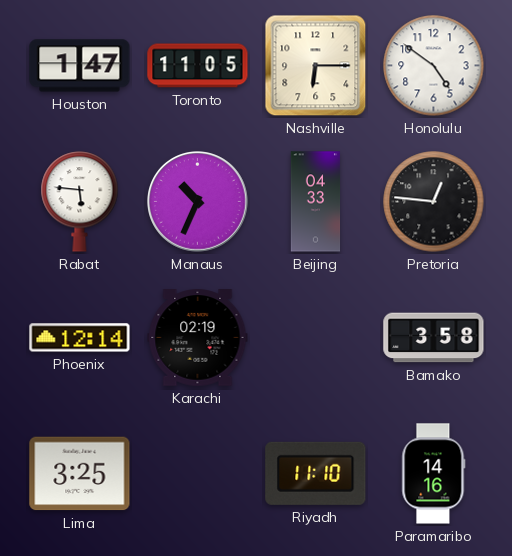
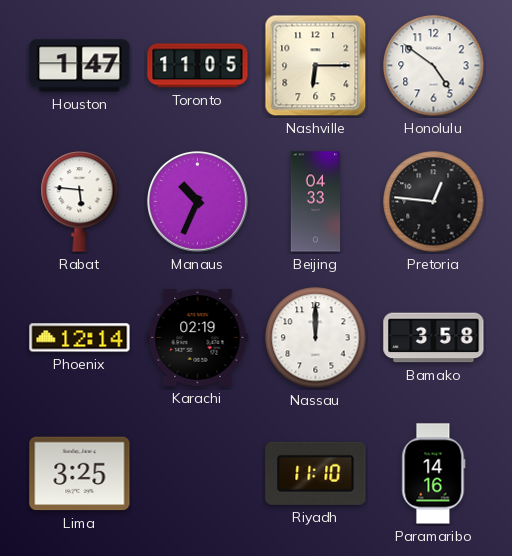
Nassau: none -> 12:00 (316, 338)
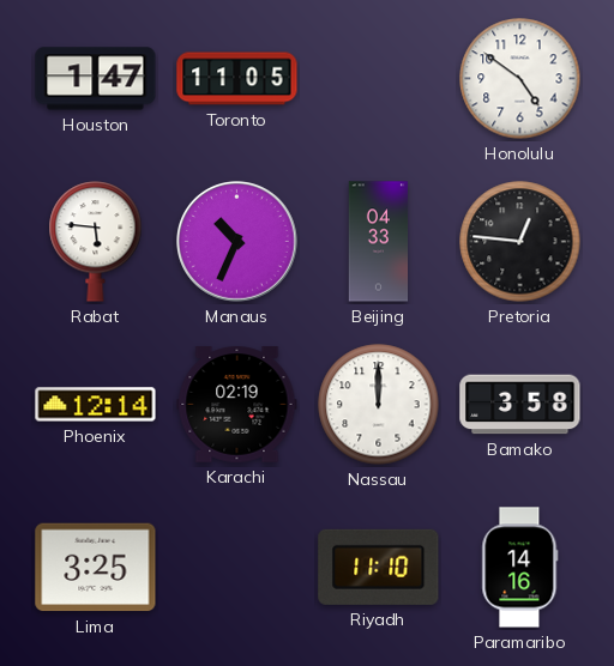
Nashville: 6:15 -> none (316, 66)
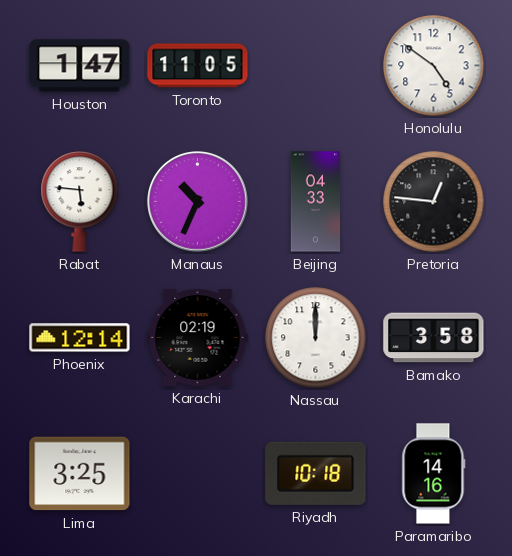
Riyadh: 11:10 -> 10:18 (316, 473)
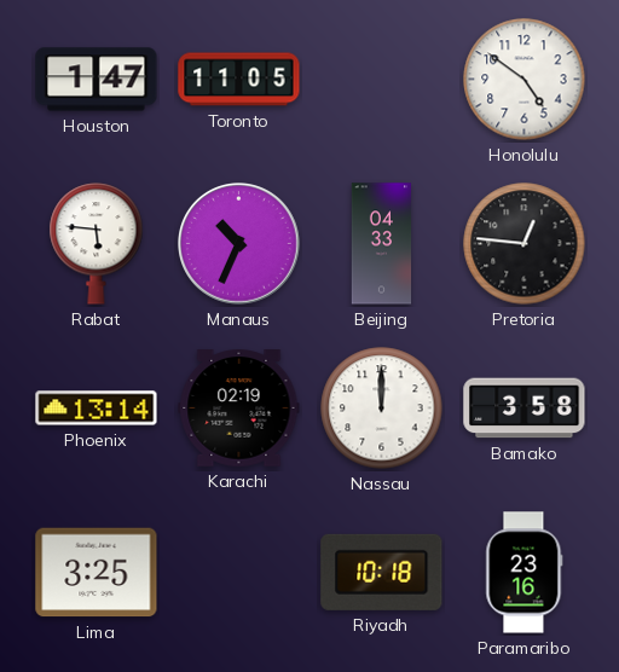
Phoenix: 12:14 -> 13:14 (97, 409)
Paramaribo: 14:16 -> 23:16 (525, 573)
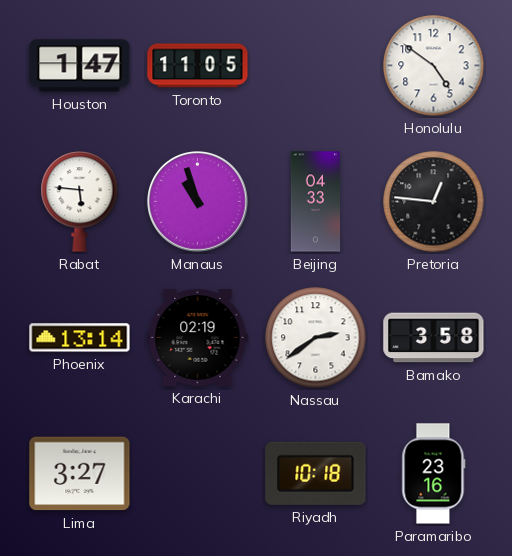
Manaus: 10:34 -> 10:57 (198, 202)
Nassau: 12:00 -> 2:39 (316, 338)
Lima: 3:25 -> 3:27 (80, 474)
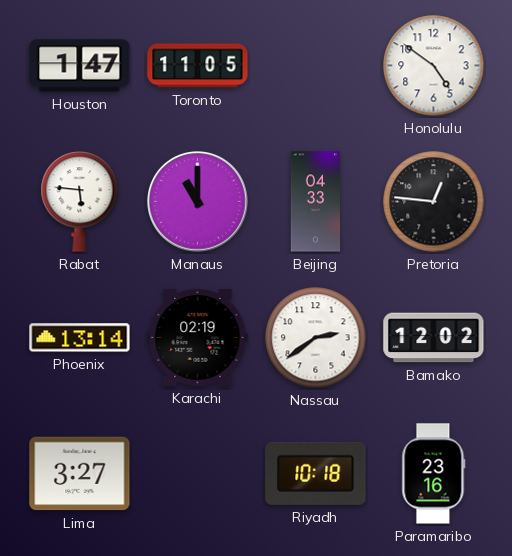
Manaus: 10:57 -> 11:00 (198, 202)
Bamako: 3:58 -> 12:02 (434, 338)
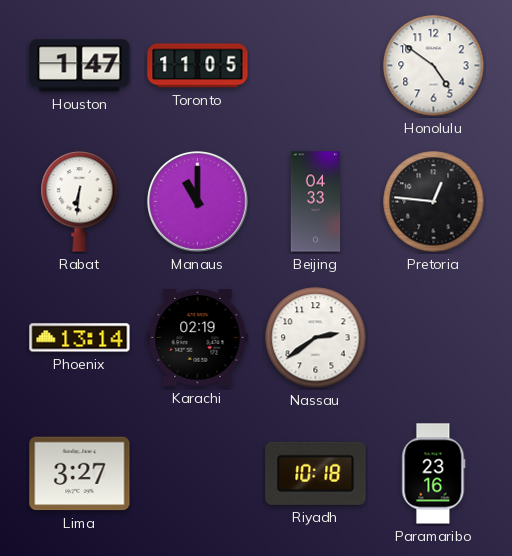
Rabat: 5:46 -> 6:31 (80, 202)
Bamako: 12:02 -> none (434, 338)
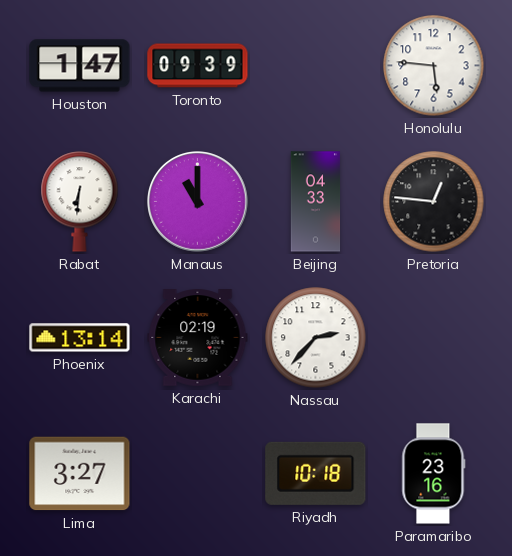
Toronto: 11:05 -> 09:39 (198, 66)
Honolulu: 4:51 -> 5:46 (434, 66)
Nassau: 2:39 -> 2:37 (316, 338)
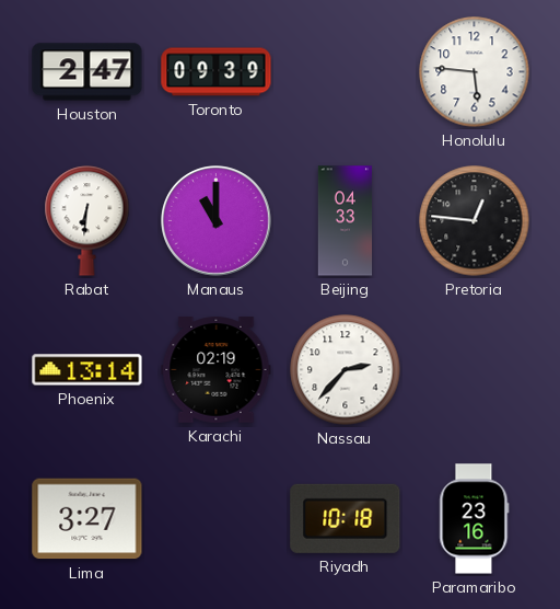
Houston: 1:47 -> 2:47 (87, 72)
